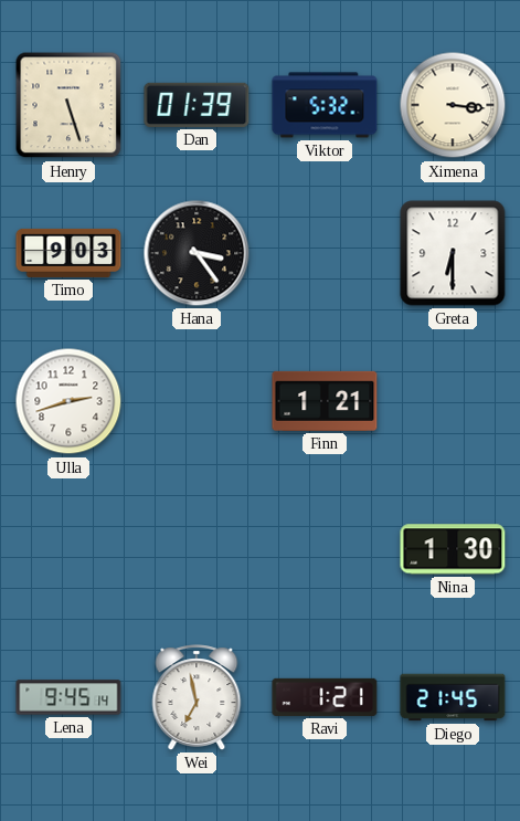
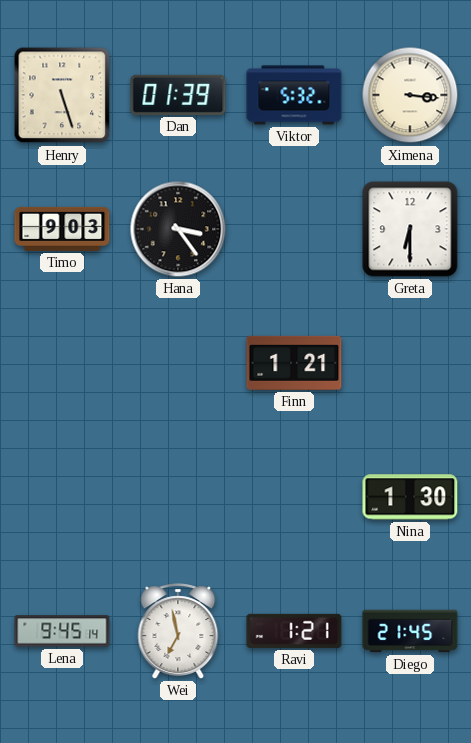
Ulla: 2:42 -> none (68, 401)
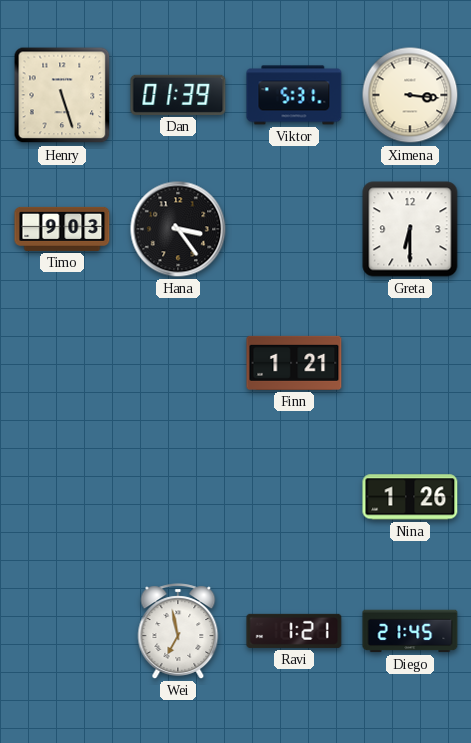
Viktor: 5:32 -> 5:31 (294, 95)
Nina: 1:30 -> 1:26 (410, 497)
Lena: 9:45 -> none (62, 631)
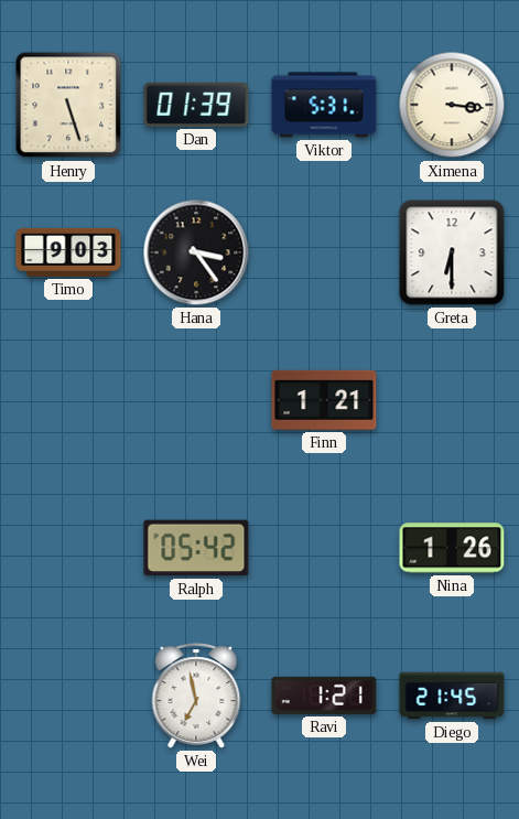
Ralph: none -> 05:42 (196, 548)
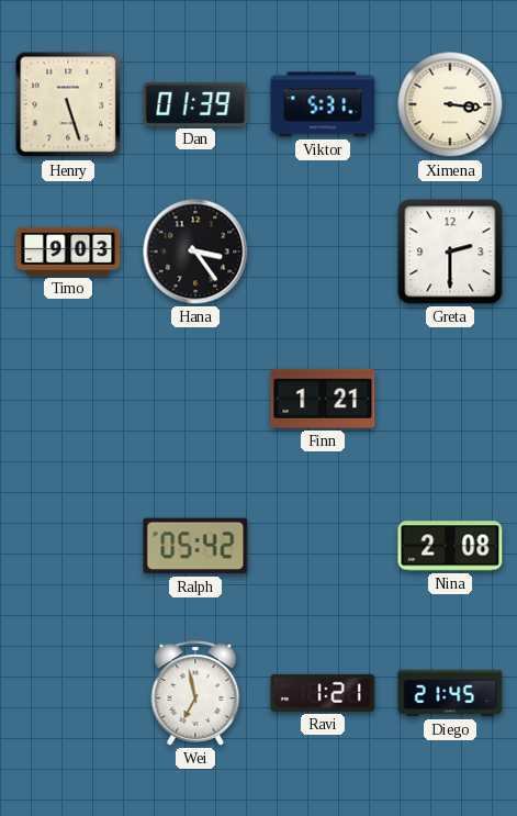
Greta: 6:30 -> 2:30 (450, 251)
Nina: 1:26 -> 2:08 (450, 546)
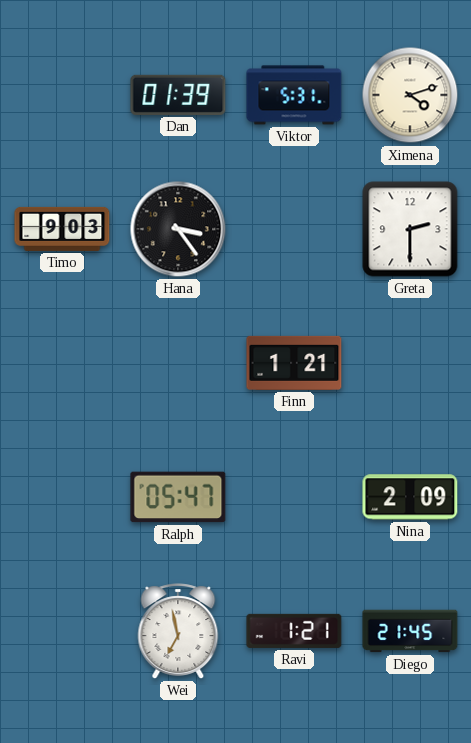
Henry: 5:27 -> none (68, 104)
Ximena: 3:16 -> 4:12 (410, 95)
Ralph: 05:42 -> 05:47 (178, 497)
Nina: 2:08 -> 2:09 (410, 497)
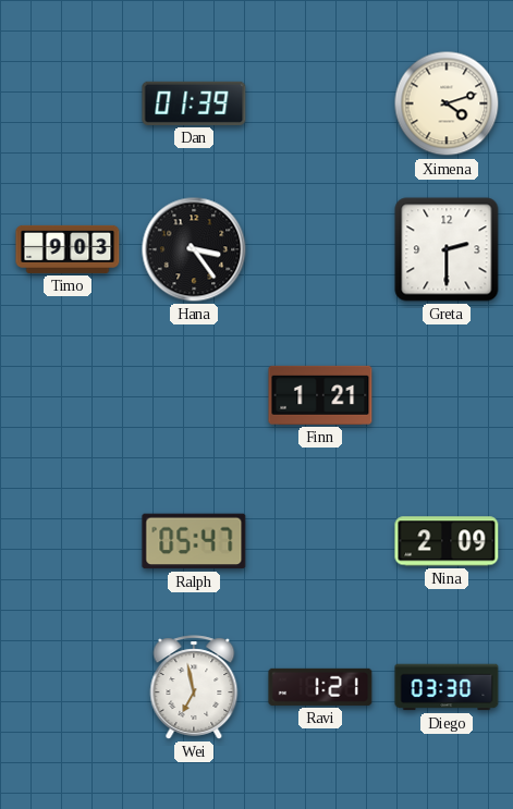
Viktor: 5:31 -> none (294, 95)
Diego: 21:45 -> 03:30 (447, 687)
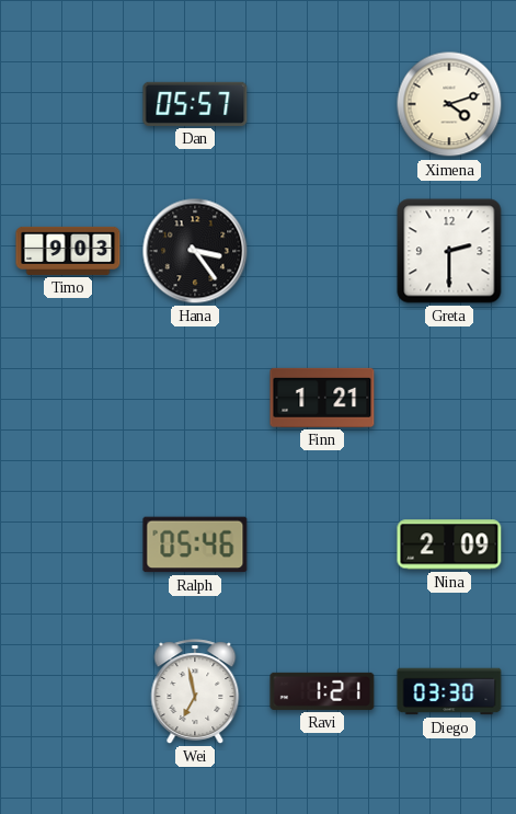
Dan: 01:39 -> 05:57 (195, 104)
Ralph: 05:47 -> 05:46 (195, 544)
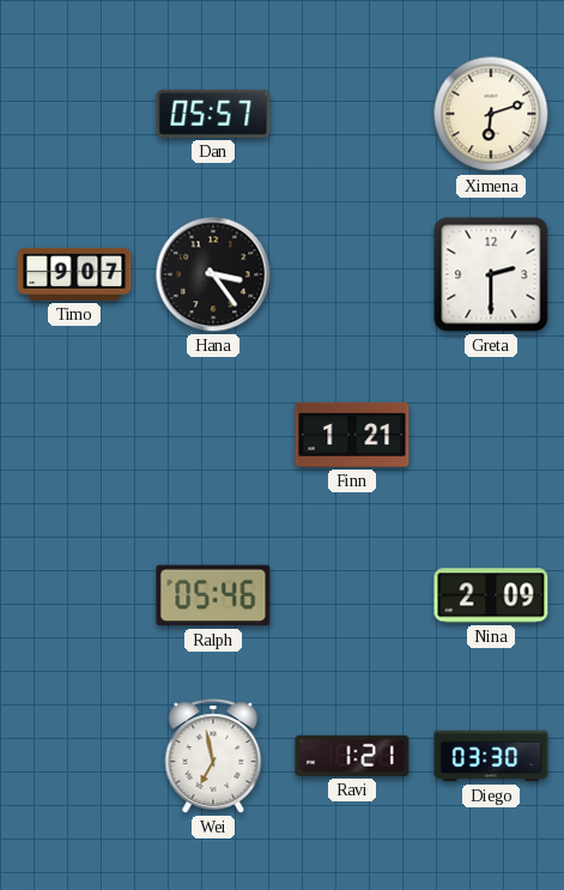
Ximena: 4:12 -> 6:12 (491, 114)
Timo: 9:03 -> 9:07 (74, 274)
